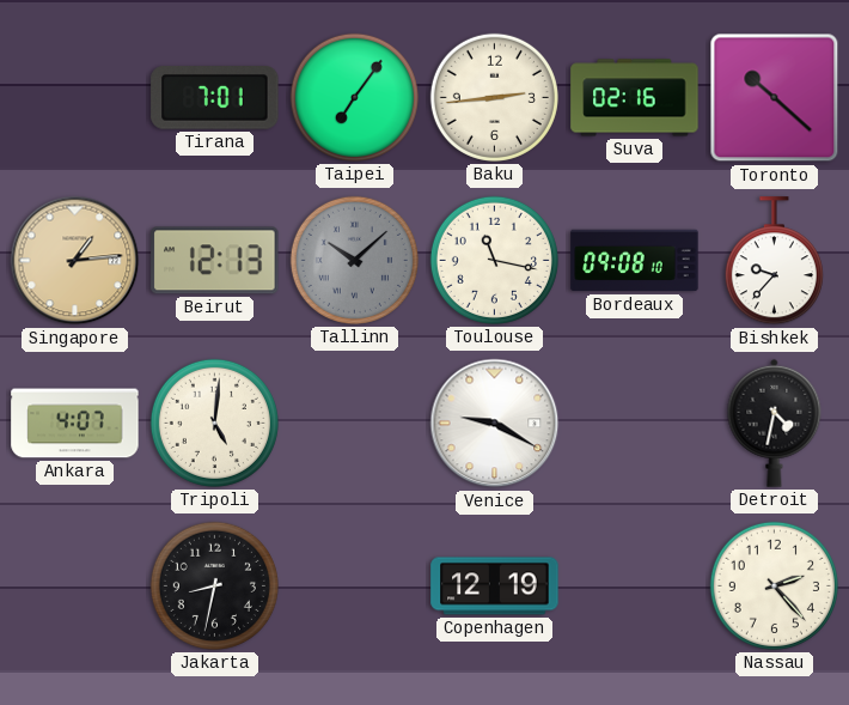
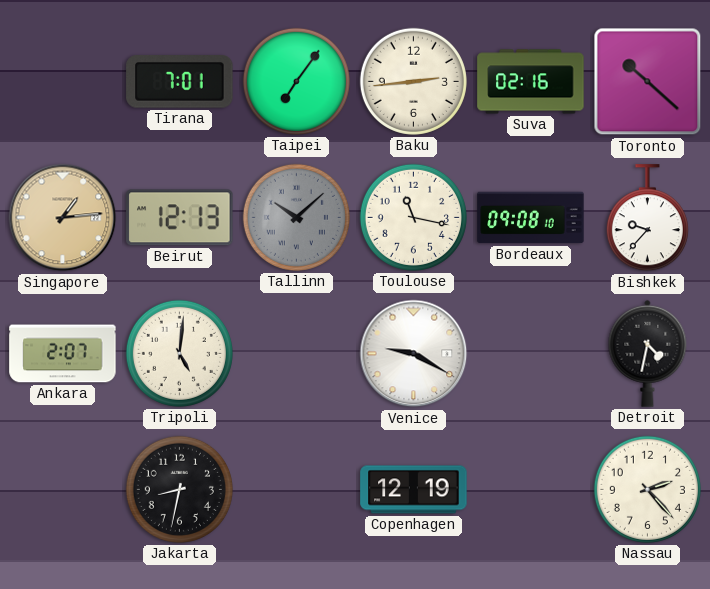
Ankara: 4:07 -> 2:07 (63, 354)
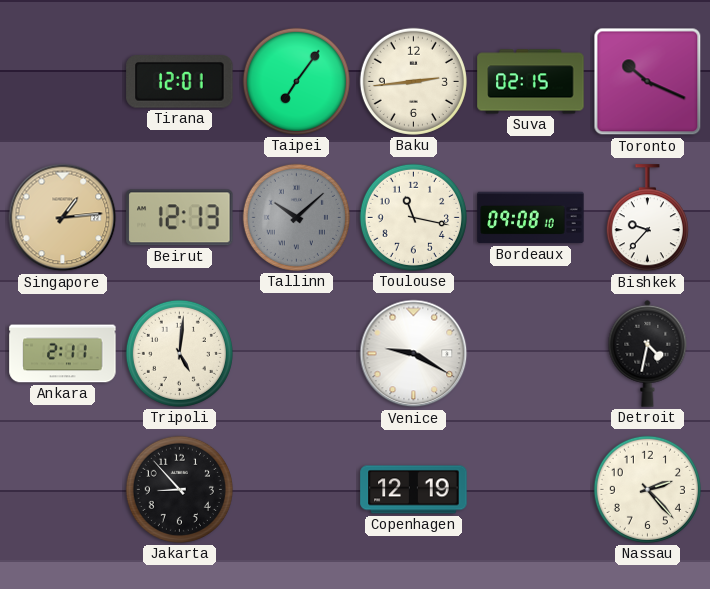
Tirana: 7:01 -> 12:01 (180, 82)
Suva: 02:16 -> 02:15 (531, 82)
Toronto: 10:22 -> 10:19 (648, 82)
Ankara: 2:07 -> 2:11 (63, 354)
Jakarta: 8:32 -> 8:53 (179, 489)
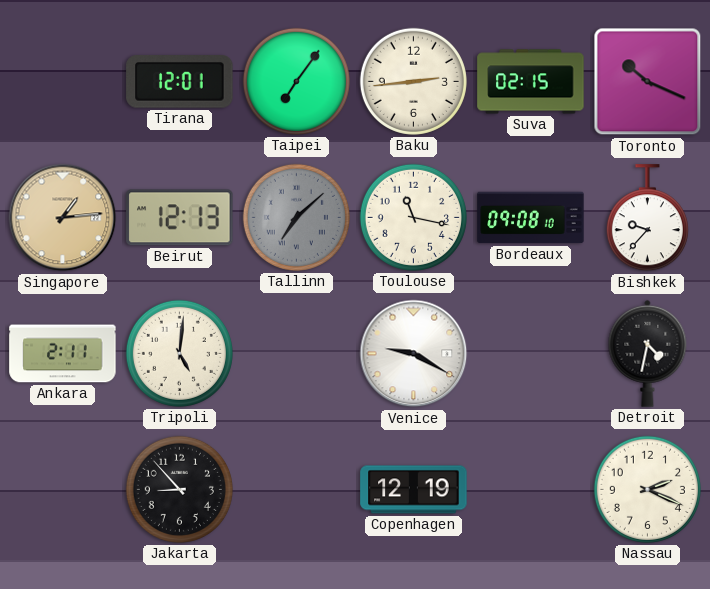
Tallinn: 10:08 -> 7:08 (296, 217)
Nassau: 2:23 -> 2:19 (647, 489)
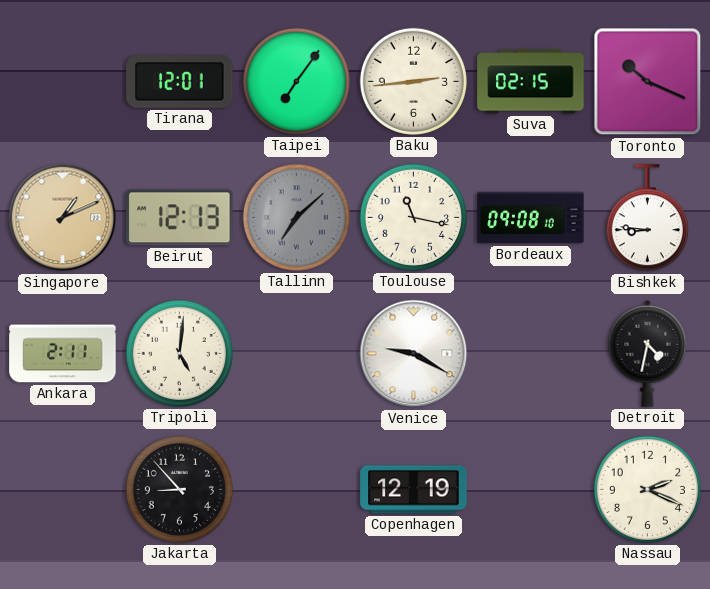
Singapore: 1:14 -> 1:11 (63, 218)
Bishkek: 9:37 -> 8:46 (647, 218)
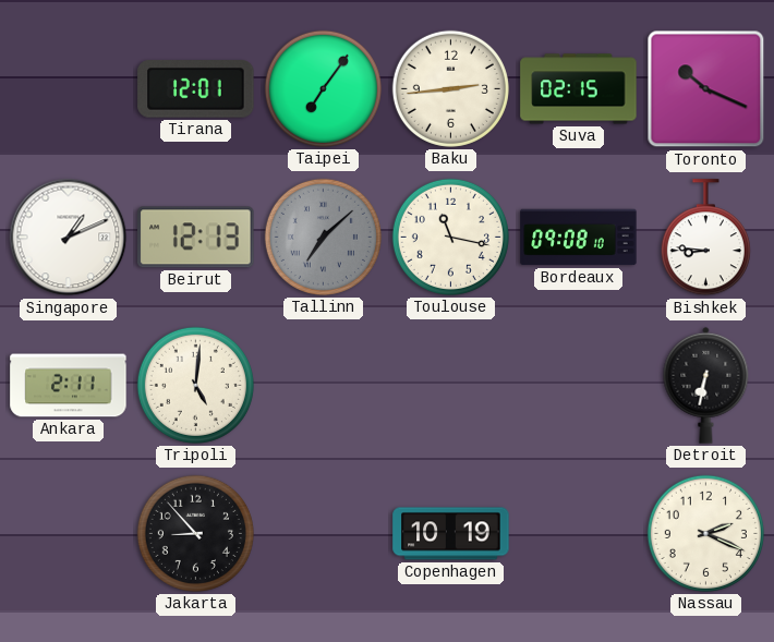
Singapore dial: champagne -> white (69, 238)
Venice: 9:20 -> none (414, 354)
Detroit: 4:32 -> 6:32 (706, 385)
Copenhagen: 12:19 -> 10:19 (451, 534)
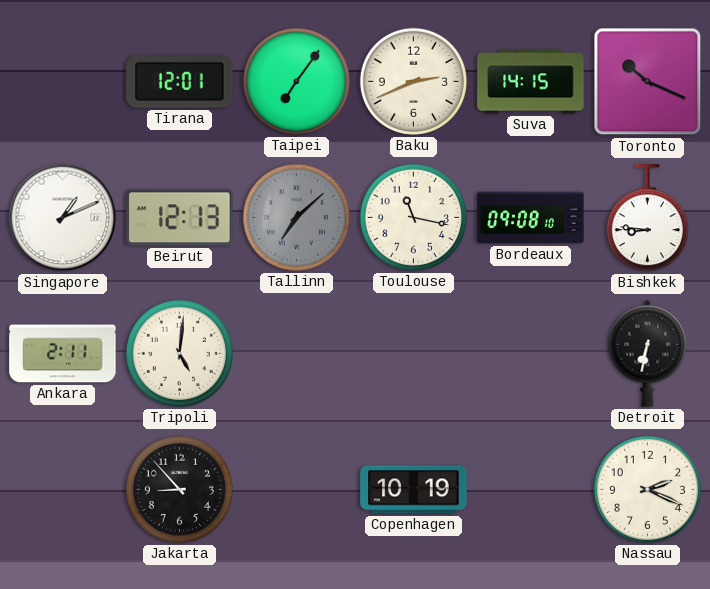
Baku: 2:44 -> 2:41 (413, 81)
Suva: 02:15 -> 14:15 (531, 82)
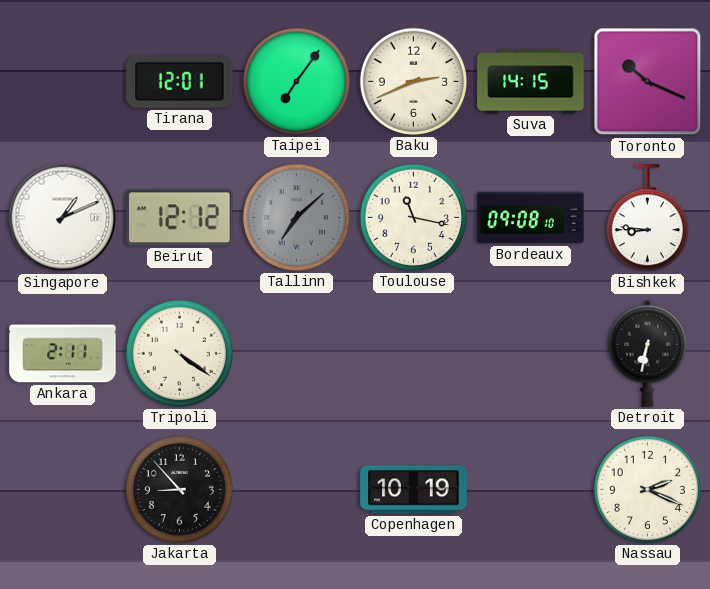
Beirut: 12:13 -> 12:12 (180, 218)
Tripoli: 5:01 -> 4:21 (179, 353)
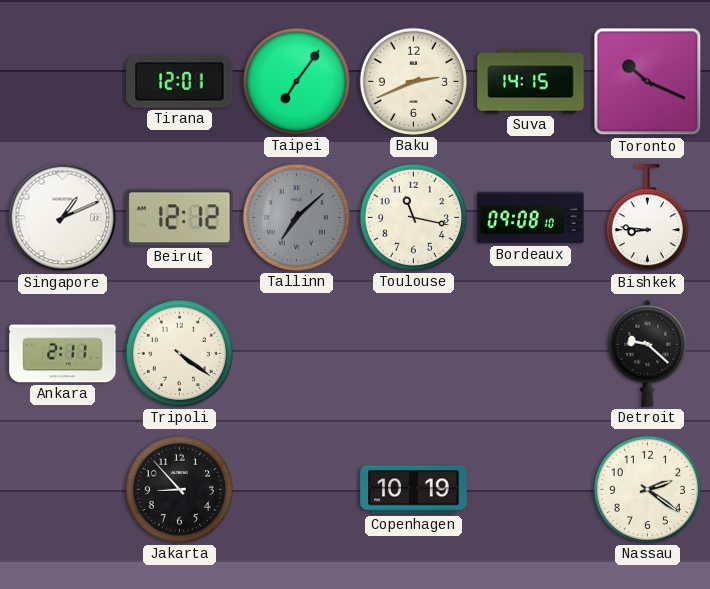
Detroit: 6:32 -> 9:22 (648, 353)
Nassau: 2:19 -> 2:21 (647, 489)
